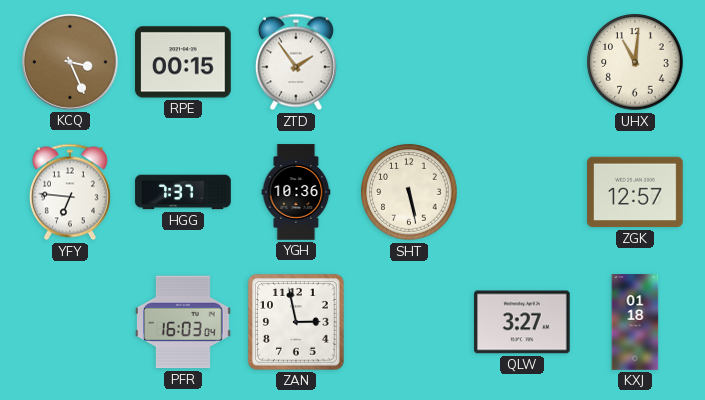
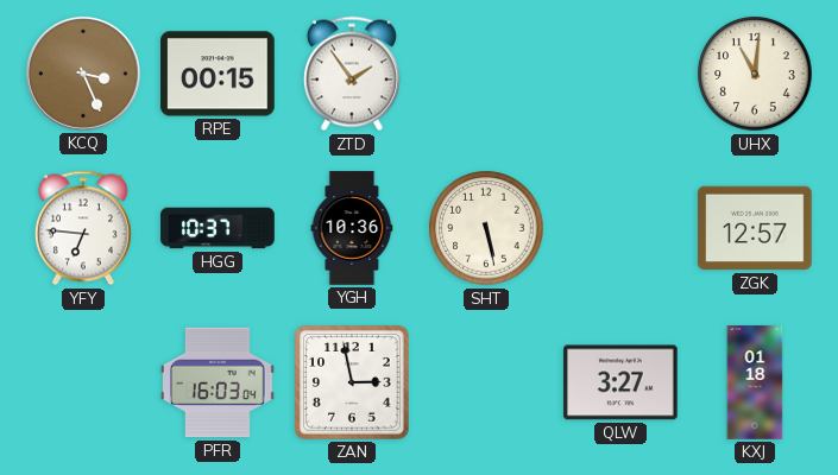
HGG: 7:37 -> 10:37 (218, 228)
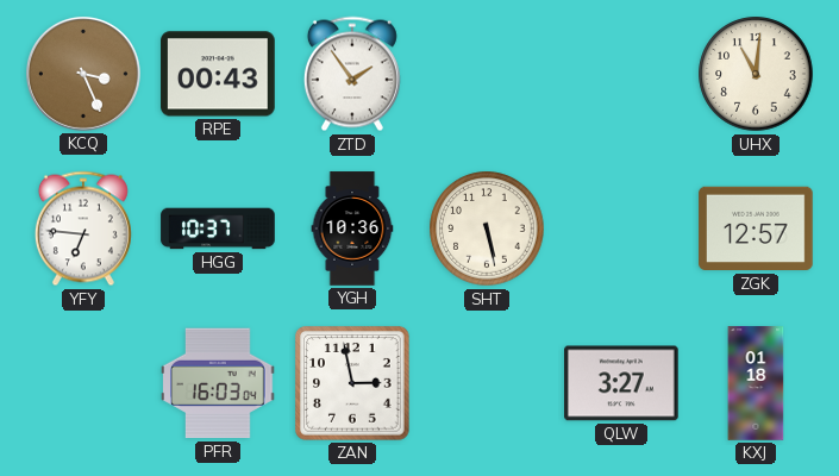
RPE: 00:15 -> 00:43 (218, 74)
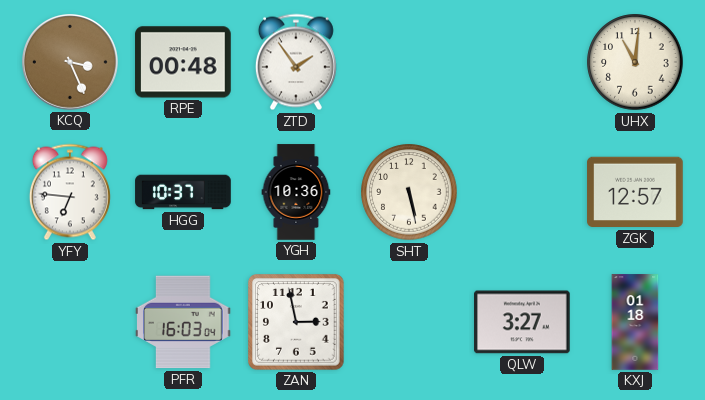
RPE: 00:43 -> 00:48 (183, 62)
